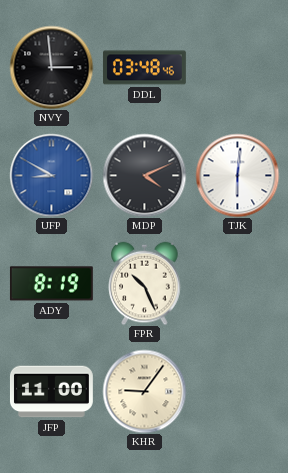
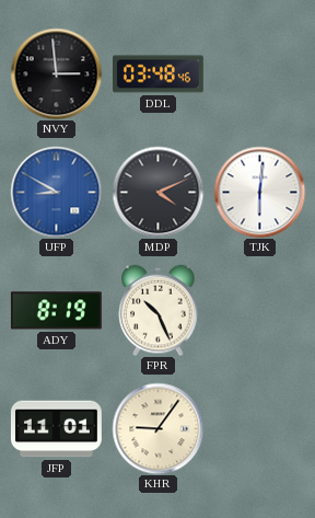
JFP: 11:00 -> 11:01 (56, 429)
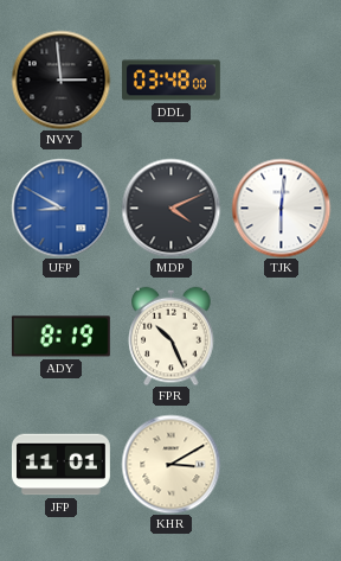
DDL: 03:48:46 -> 03:48:00 (170, 81)
KHR: 9:06 -> 3:10 (170, 464)
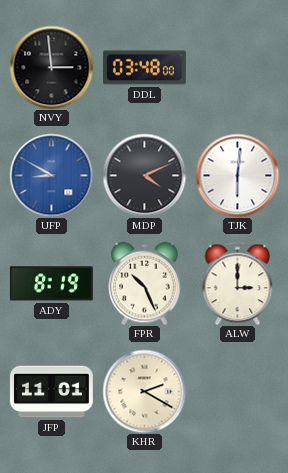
ALW: none -> 3:00 (238, 283)
KHR: 3:10 -> 2:20 (144, 391)
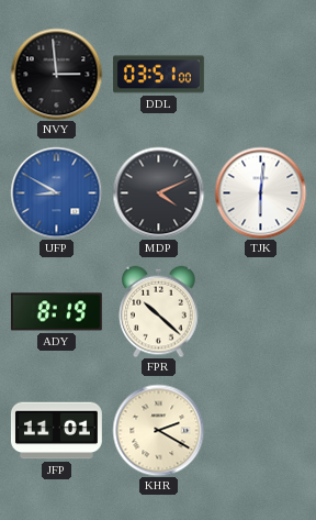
DDL: 03:48 -> 03:51 (158, 75)
FPR: 10:26 -> 10:22 (159, 311)
ALW: 3:00 -> none (238, 283)
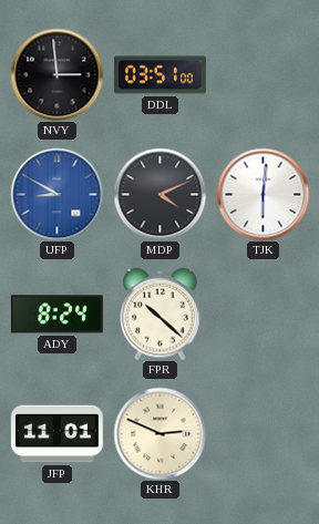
ADY: 8:19 -> 8:24 (56, 315)
KHR: 2:20 -> 2:49 (159, 433)
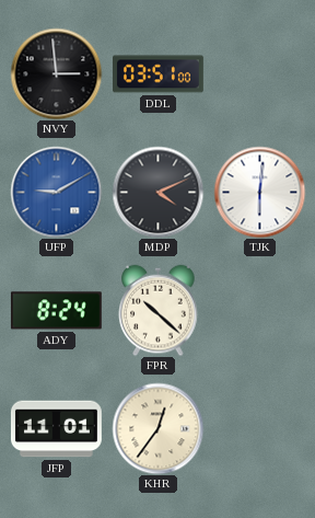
UFP: 8:50 -> 9:10 (56, 192)
KHR: 2:49 -> 12:36 (157, 428)
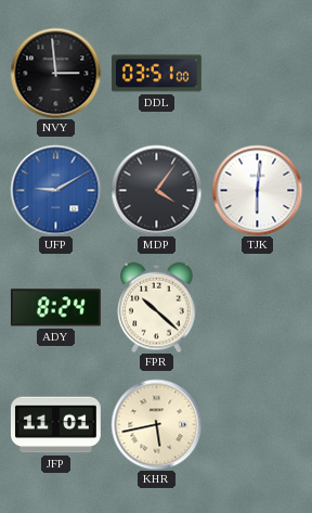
MDP: 4:11 -> 4:06 (156, 190)
KHR: 12:36 -> 5:43 (156, 424)
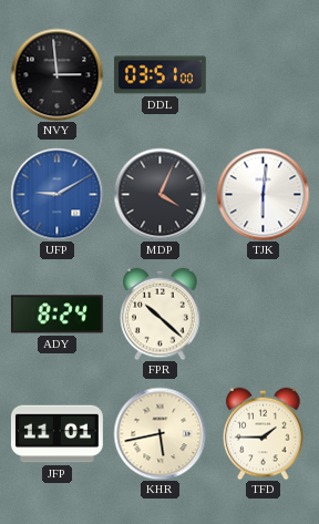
MDP: 4:06 -> 4:04 (159, 194)
TFD: none -> 1:45 (264, 433)
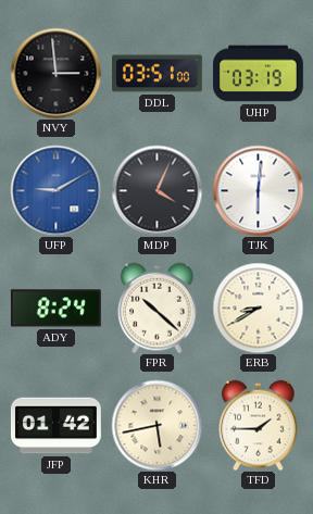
UHP: none -> 03:19 (259, 74)
ERB: none -> 8:40 (258, 308)
JFP: 11:01 -> 01:42 (55, 426)
